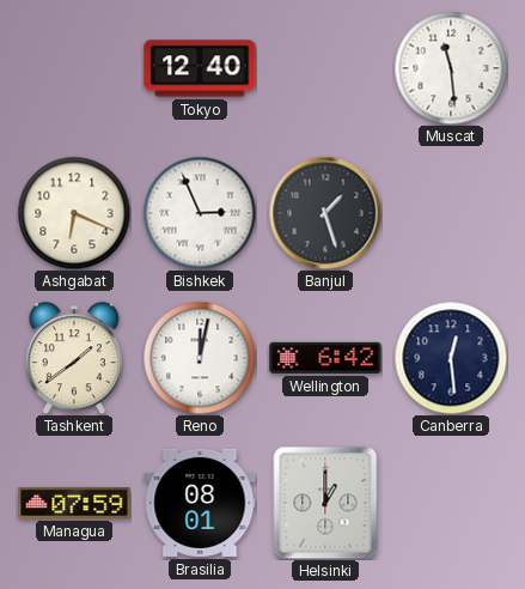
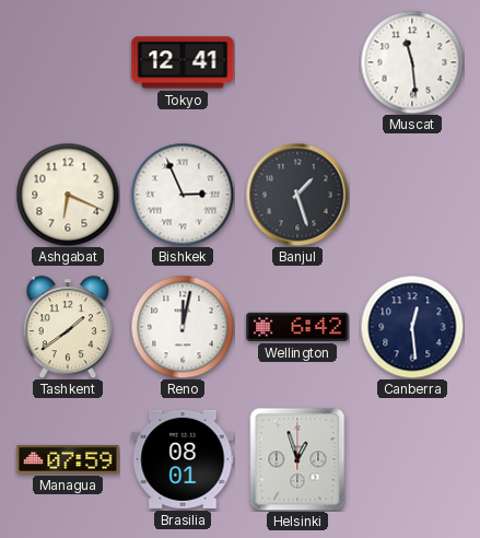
Tokyo: 12:40 -> 12:41 (183, 62)
Helsinki: 1:00 -> 12:57 (297, 459)
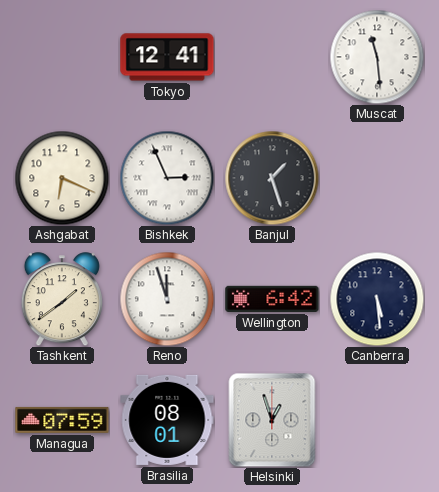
Reno: 12:02 -> 11:57 (167, 299)
Canberra: 12:29 -> 5:29 (377, 299)
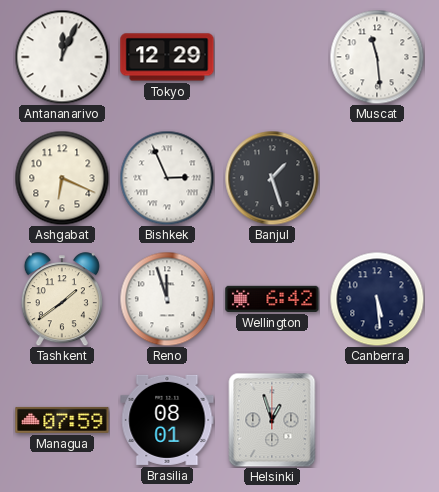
Antananarivo: none -> 12:04 (62, 57)
Tokyo: 12:41 -> 12:29 (167, 57)
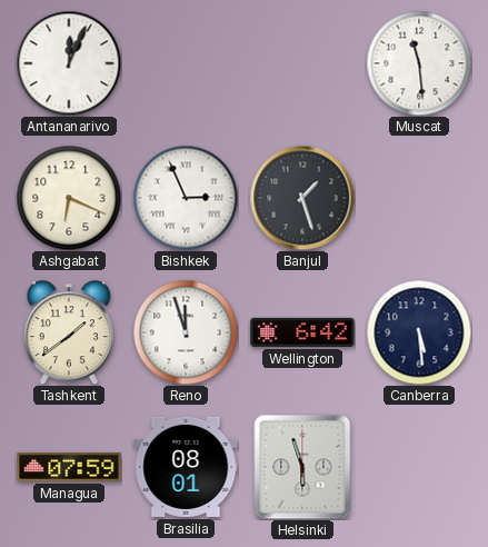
Tokyo: 12:29 -> none (167, 57)
Helsinki: 12:57 -> 5:57 (302, 467)
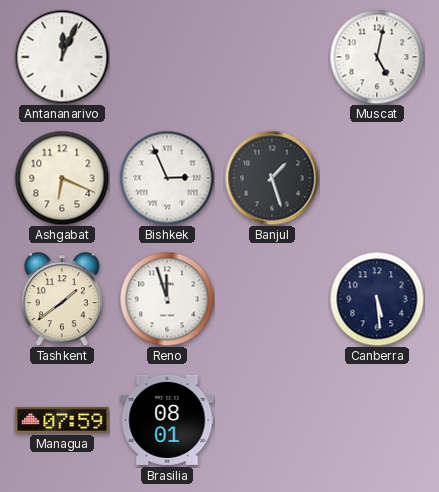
Muscat: 11:29 -> 5:02 (377, 57)
Wellington: 6:42 -> none (302, 332)
Helsinki: 5:57 -> none (302, 467)
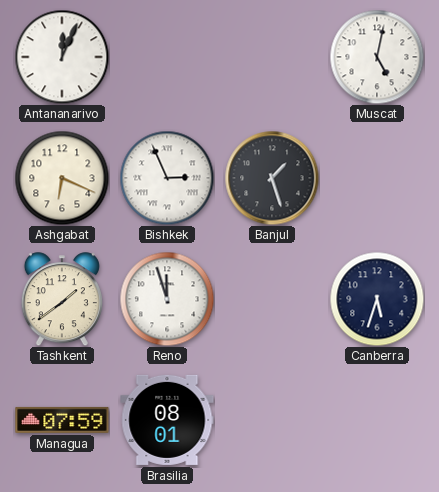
Canberra: 5:29 -> 5:33 (377, 299)
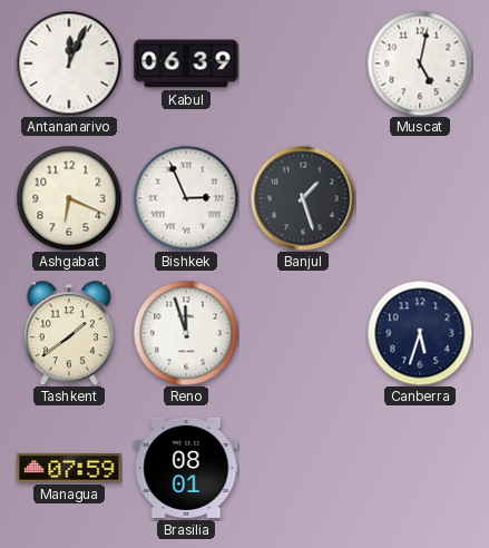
Kabul: none -> 06:39 (186, 63)
